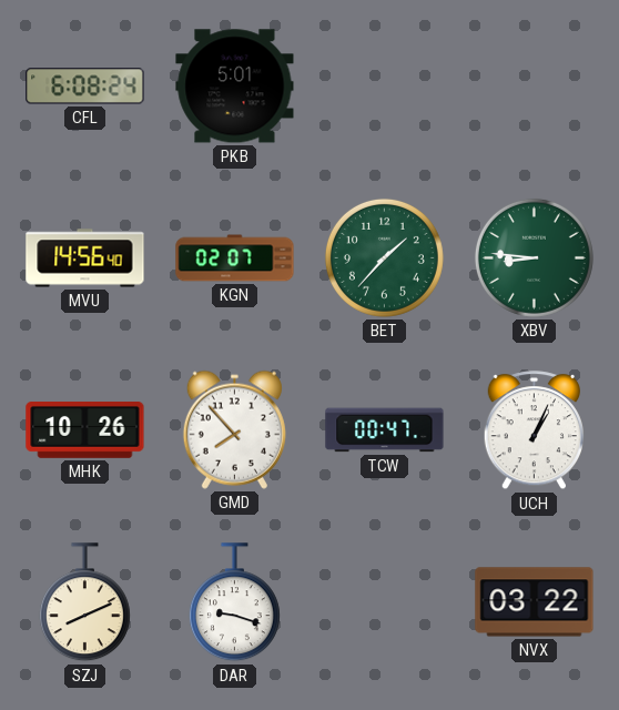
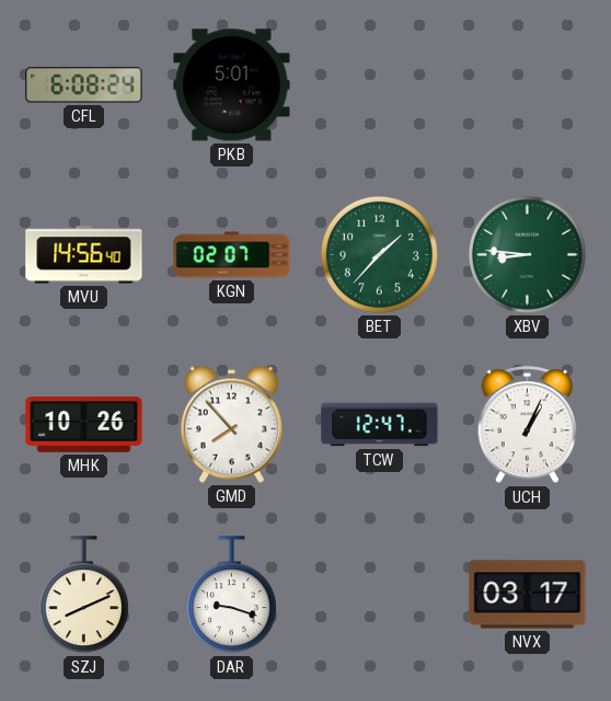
TCW: 00:47 -> 12:47 (380, 425)
NVX: 03:22 -> 03:17 (528, 595)
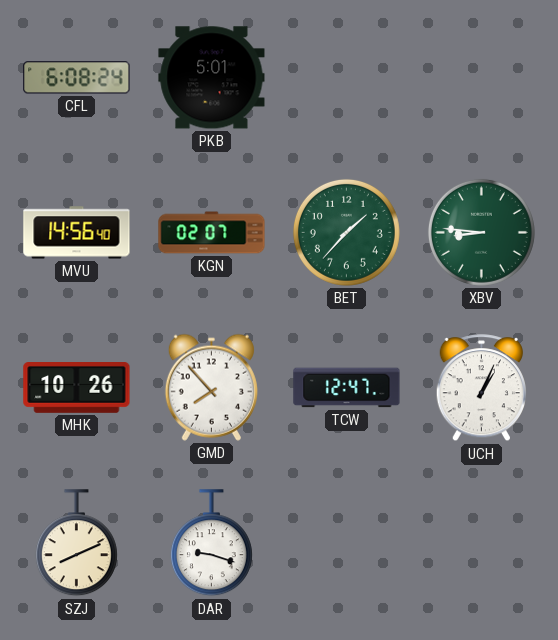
NVX: 03:17 -> none (528, 595)
